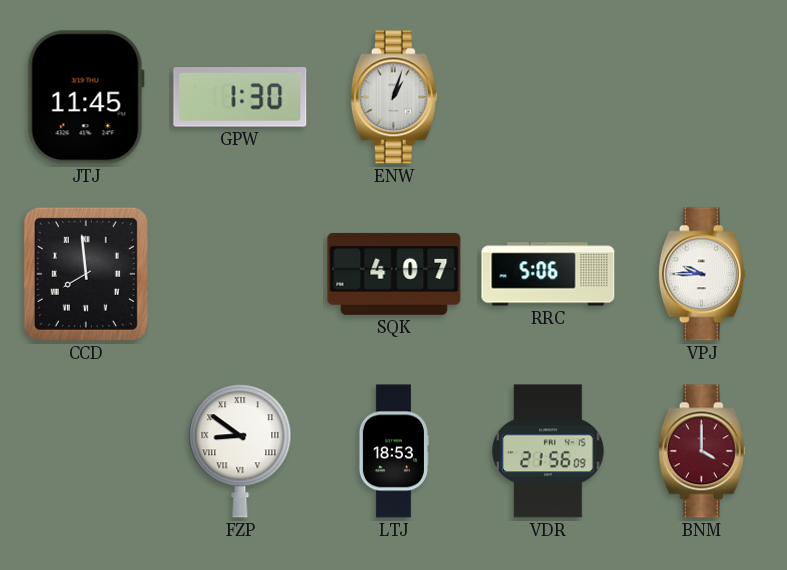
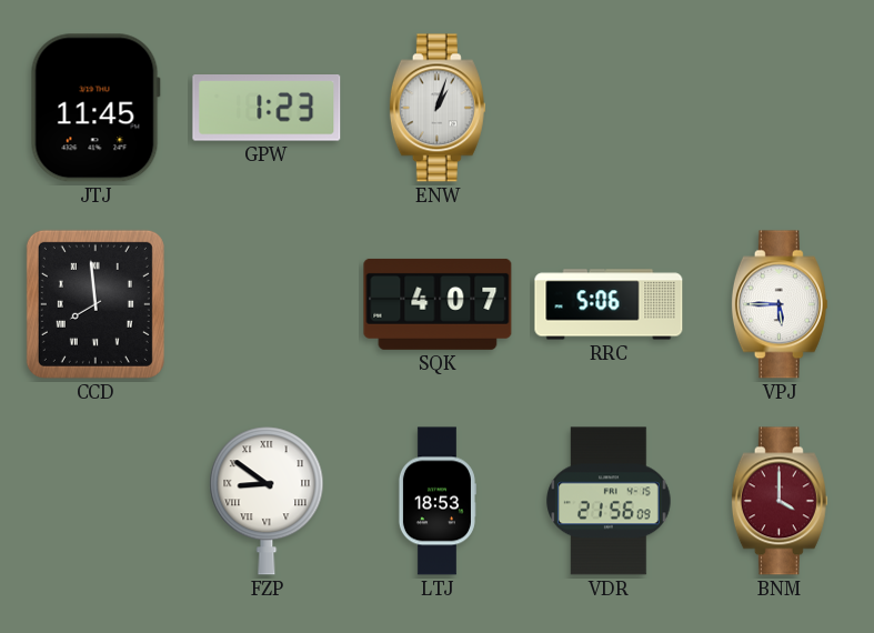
GPW: 1:30 -> 1:23 (267, 109)
VPJ: 9:45 -> 5:45 (780, 304)
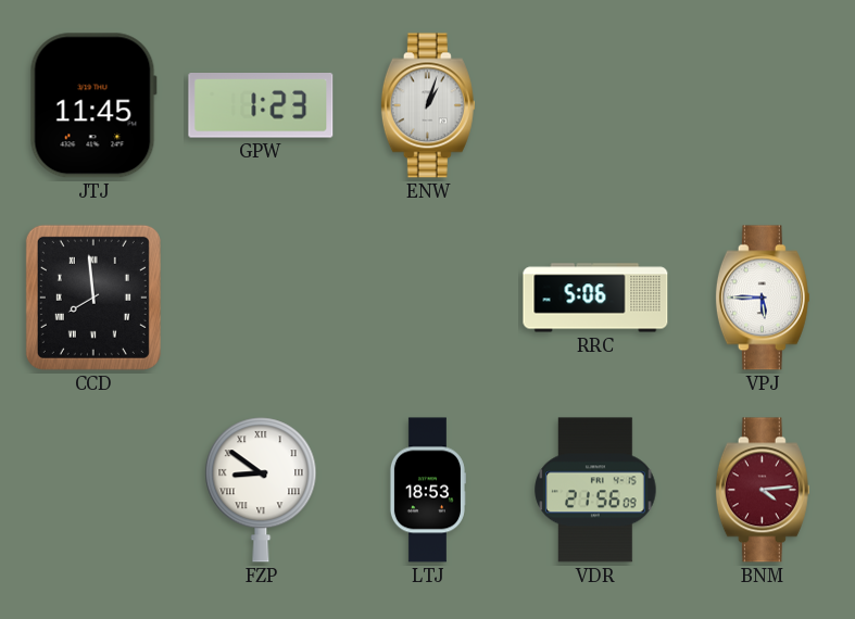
SQK: 4:07 -> none (438, 304)
BNM: 4:00 -> 4:14 (763, 490)
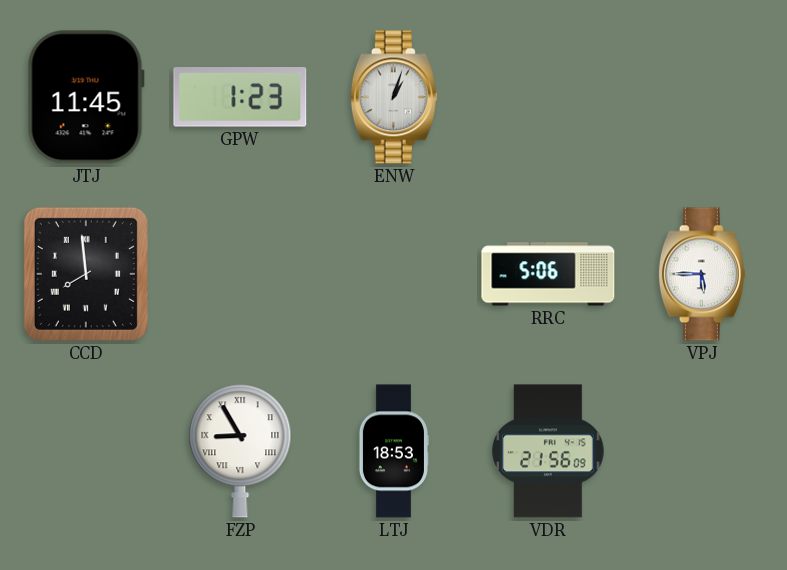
FZP: 8:51 -> 8:55 (240, 451)
BNM: 4:14 -> none (763, 490)
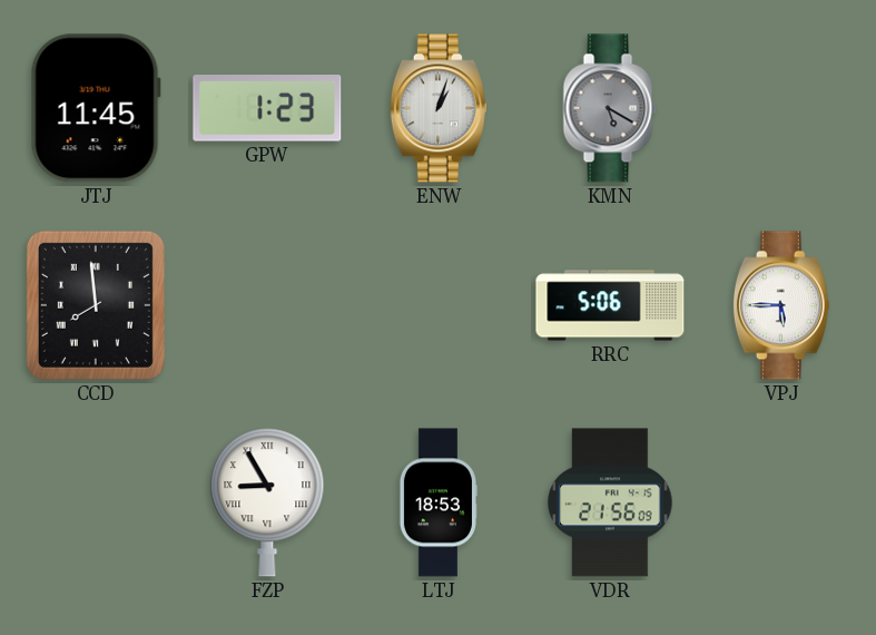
KMN: none -> 5:20 (610, 108)
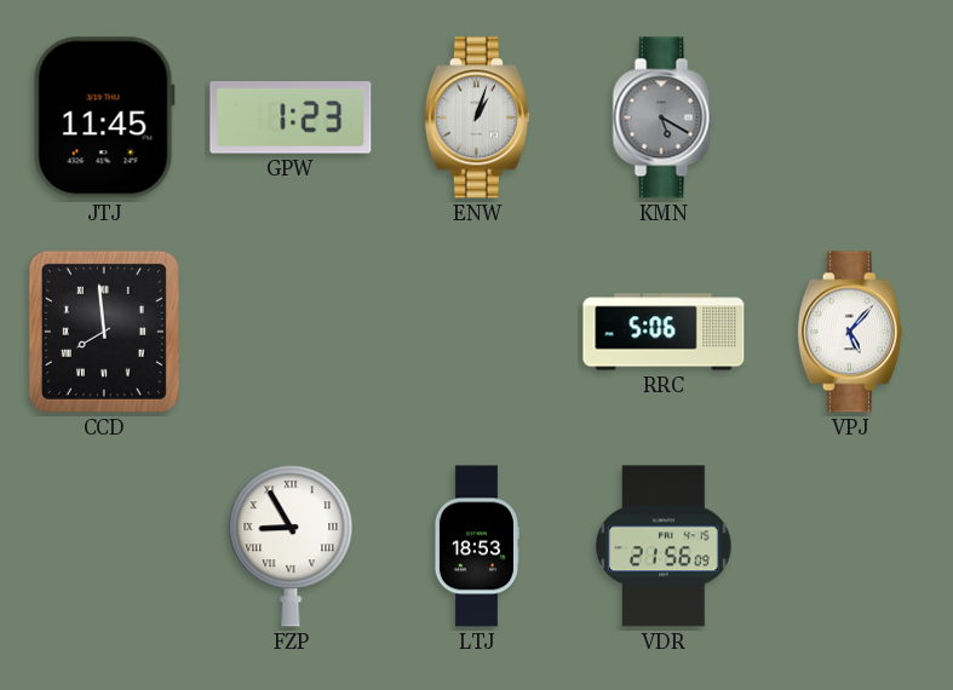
VPJ: 5:45 -> 5:07 (850, 332)
